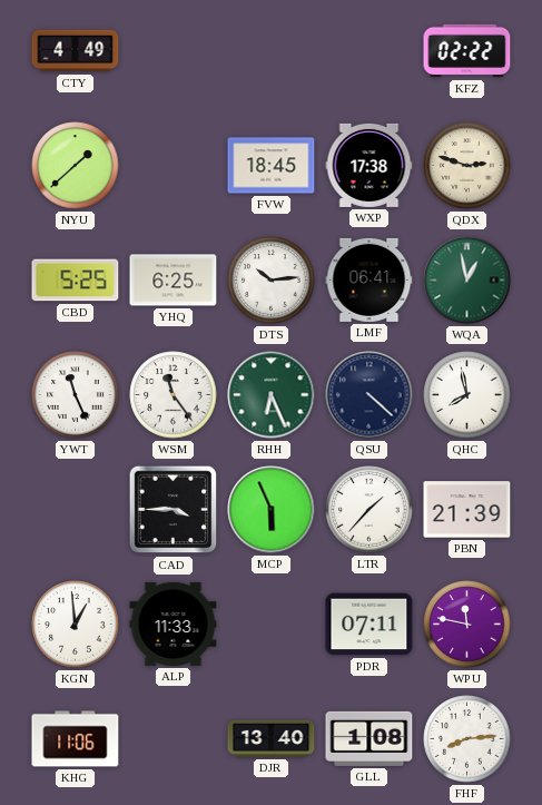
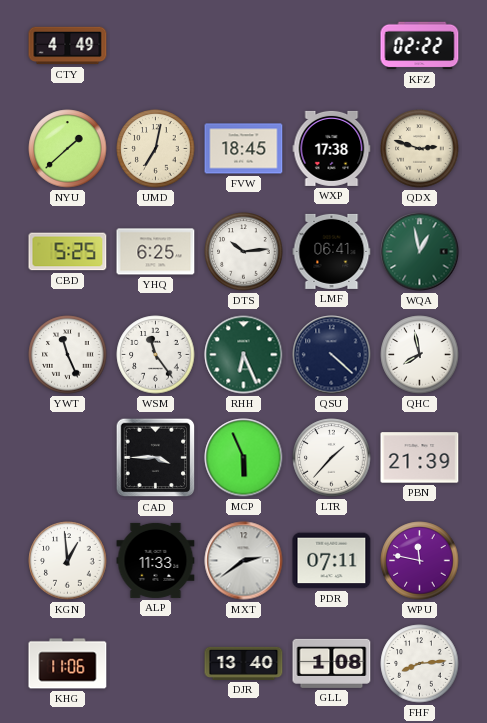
UMD: none -> 7:02 (156, 149)
MXT: none -> 2:39 (244, 561)
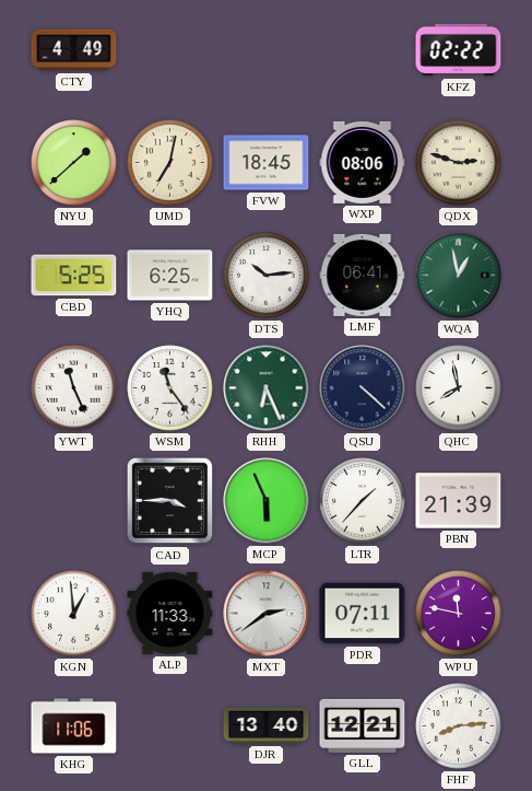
WXP: 17:38 -> 08:06 (363, 162)
GLL: 1:08 -> 12:21 (363, 725)
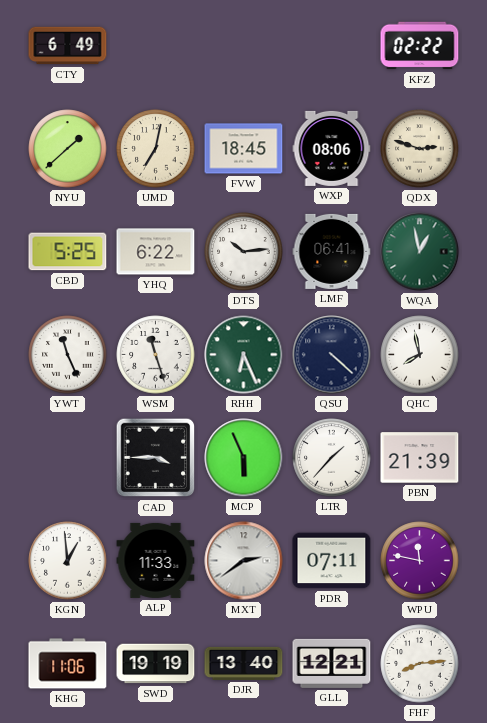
CTY: 4:49 -> 6:49 (68, 46)
YHQ: 6:25 -> 6:22 (156, 252)
WSM: 11:24 -> 11:27 (156, 355)
SWD: none -> 19:19 (156, 664)
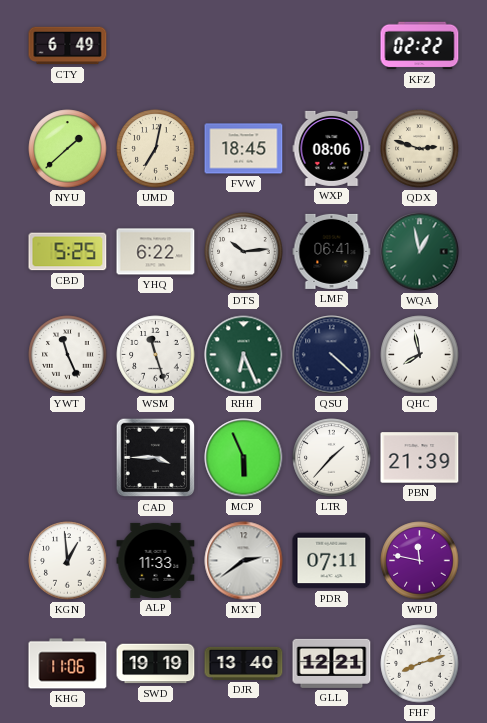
FHF: 8:14 -> 8:12 (420, 664)
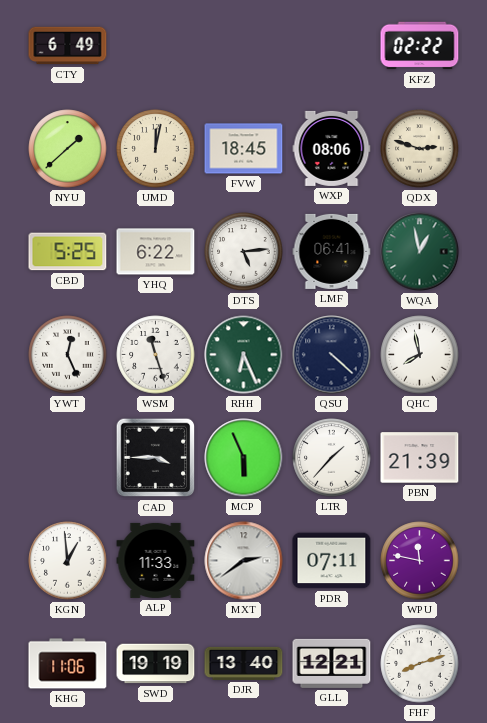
UMD: 7:02 -> 12:02 (156, 149)
DTS: 10:14 -> 5:14 (244, 252)
YWT: 11:26 -> 12:26 (68, 355)
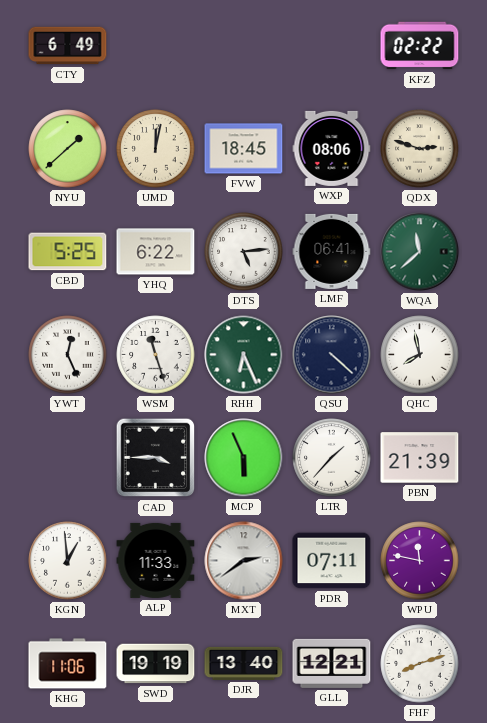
WQA: 12:58 -> 11:38 (420, 252)
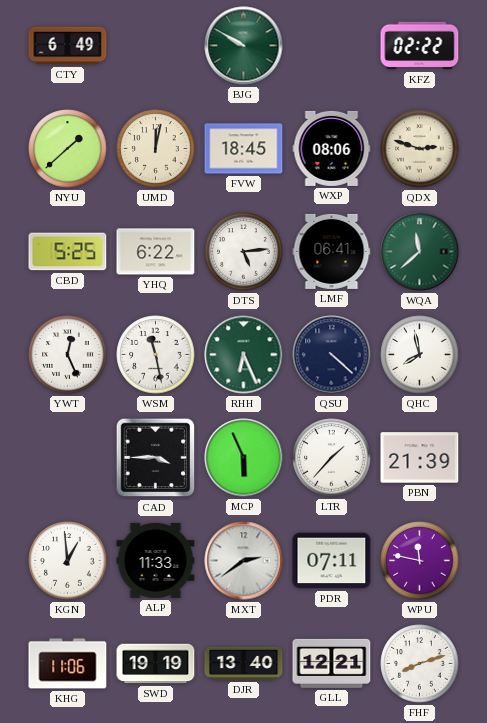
BJG: none -> 9:50 (244, 46)
WSM: 11:27 -> 11:28 (156, 355)
